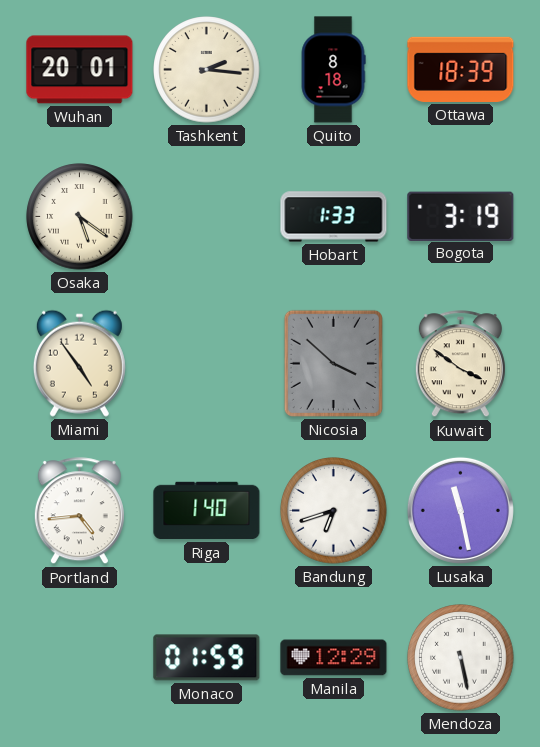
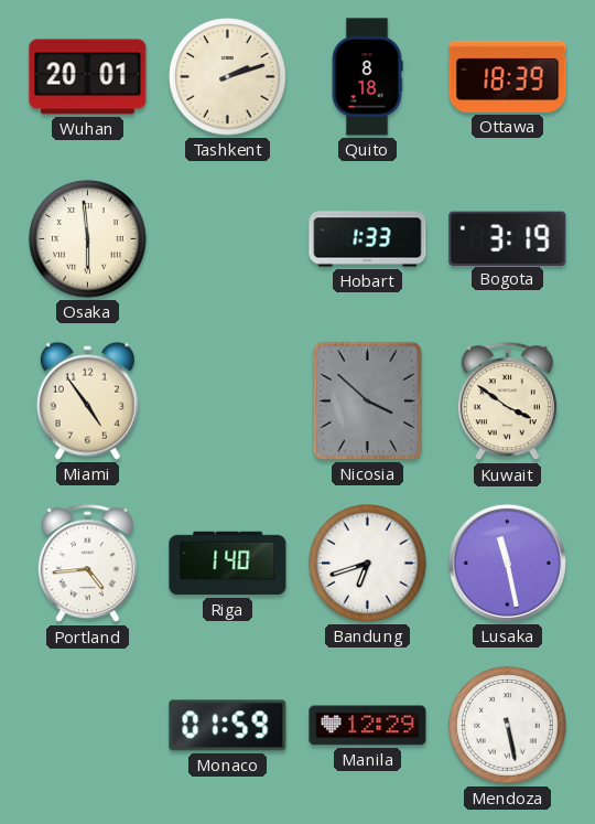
Tashkent: 2:16 -> 2:12 (228, 77)
Osaka: 5:21 -> 5:59 (88, 239)
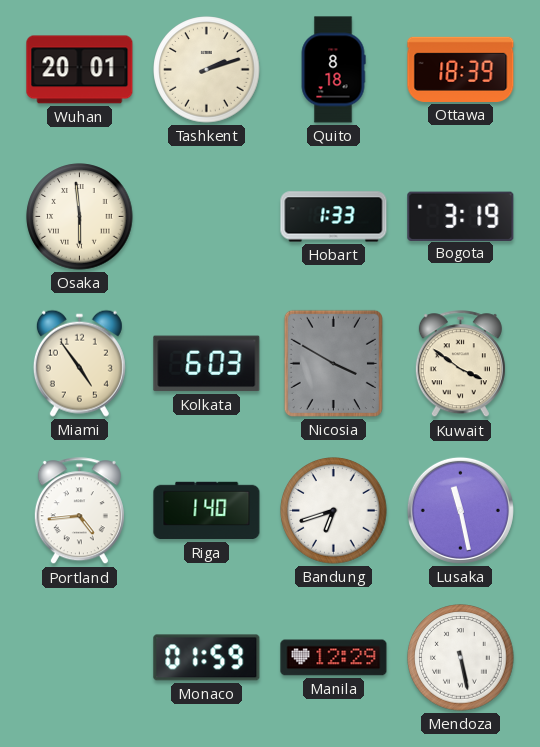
Kolkata: none -> 6:03 (207, 364)
Nicosia: 3:52 -> 3:50 (333, 363)
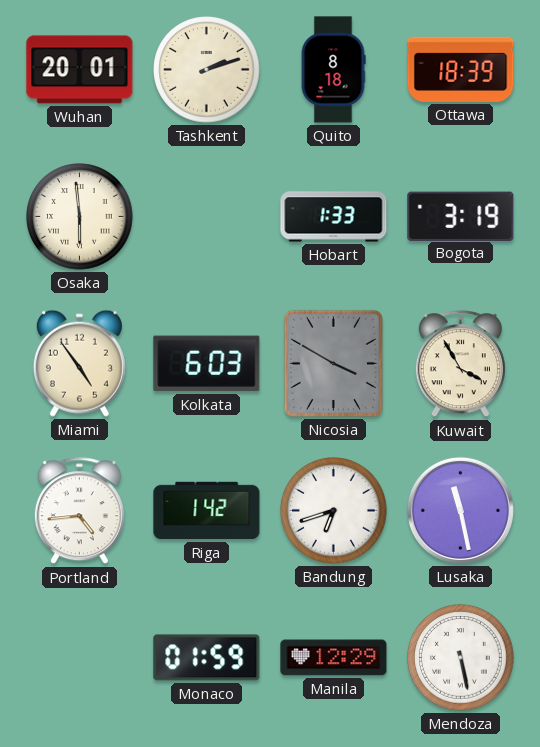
Kuwait: 3:51 -> 3:55 (460, 364)
Riga: 1:40 -> 1:42 (207, 511)
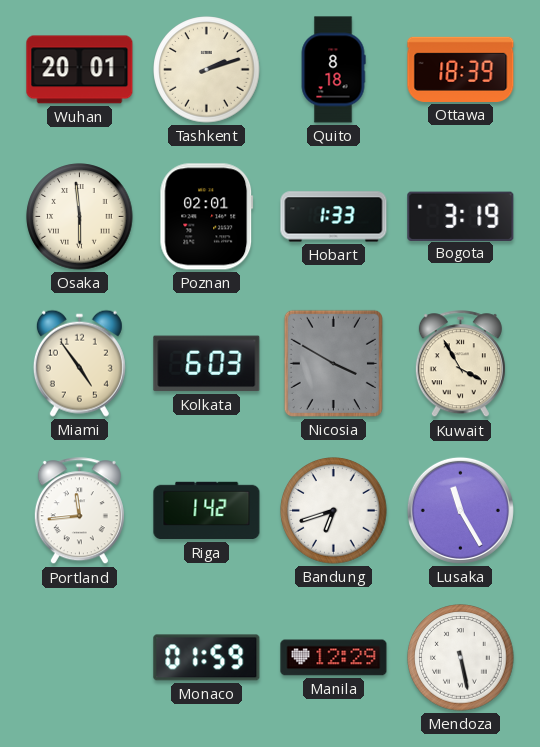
Poznan: none -> 02:01 (207, 217)
Portland: 4:44 -> 11:44 (79, 511)
Lusaka: 11:28 -> 11:25 (460, 510)
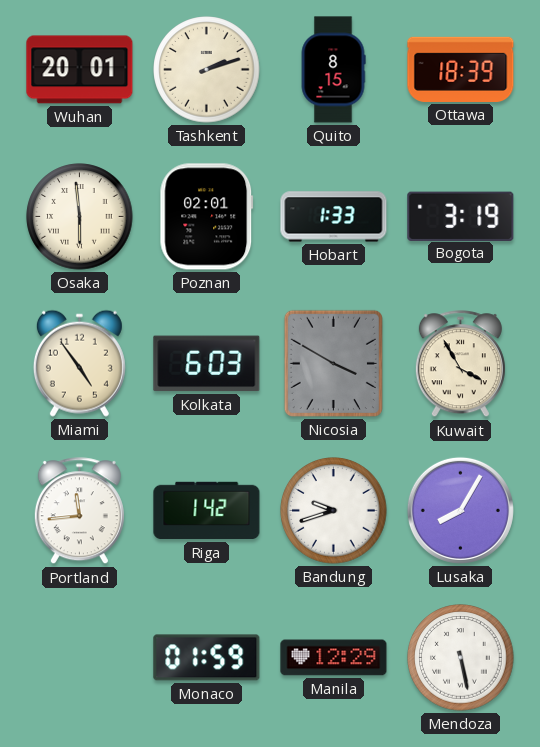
Quito: 8:18 -> 8:15 (333, 70)
Bandung: 6:42 -> 9:42 (334, 511)
Lusaka: 11:25 -> 8:05 (460, 510)
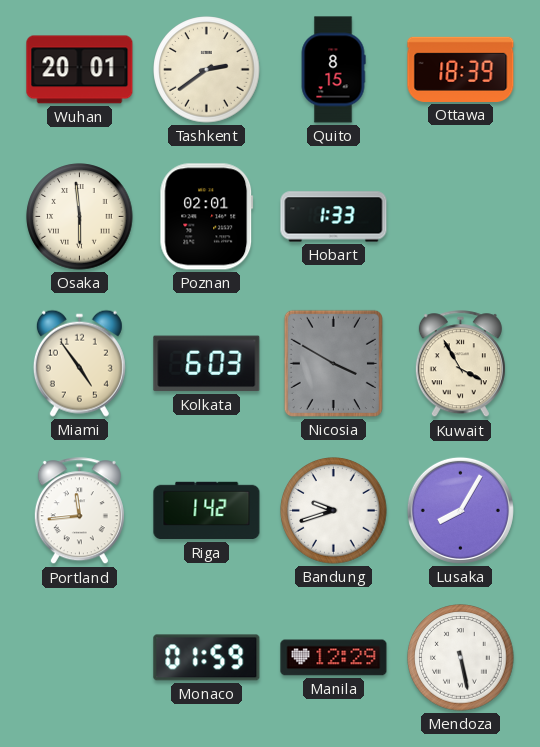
Tashkent: 2:12 -> 2:39 (207, 70)
Bogota: 3:19 -> none (461, 216)
